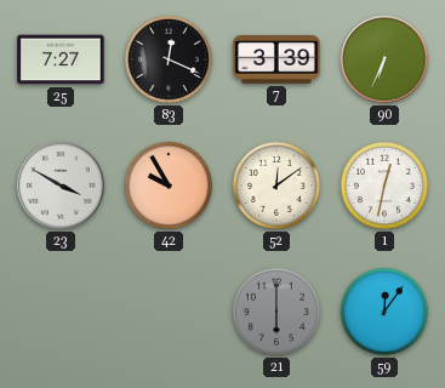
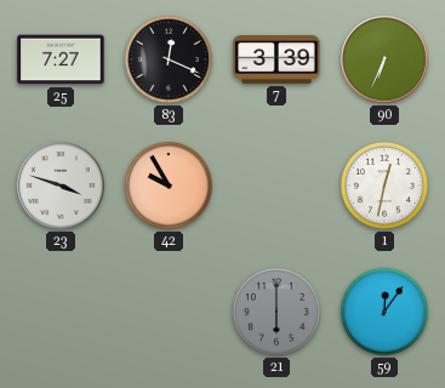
23: 3:50 -> 3:48 (61, 186)
52: 12:09 -> none (276, 186)
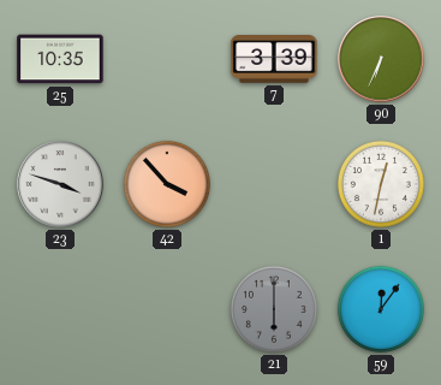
25: 7:27 -> 10:35 (60, 59)
83: 12:19 -> none (169, 59)
42: 9:55 -> 3:53 (167, 184)
